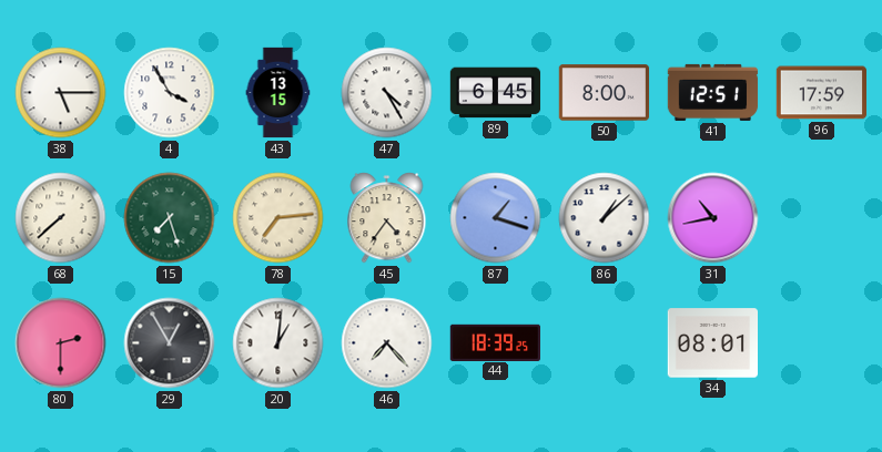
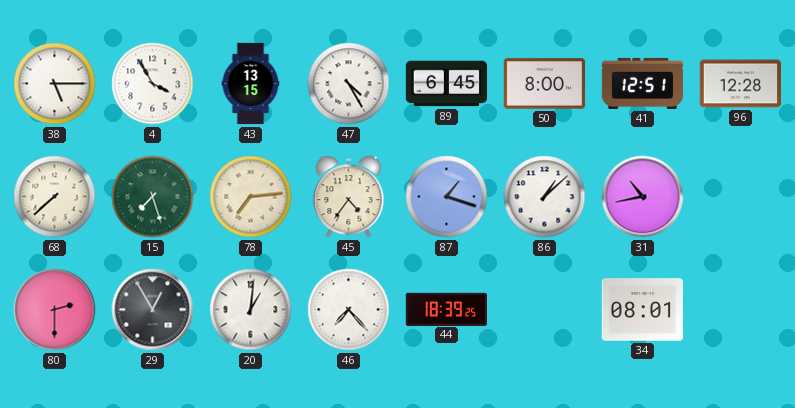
96: 17:59 -> 12:28 (741, 84)
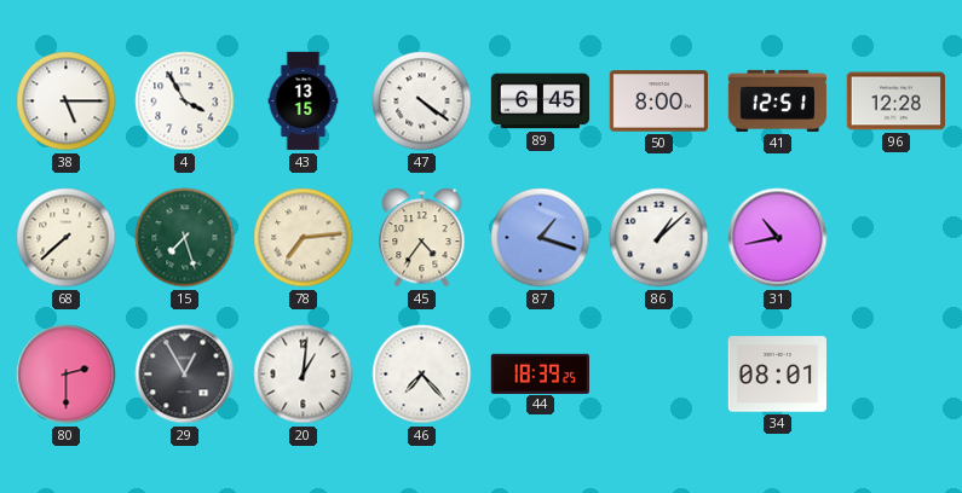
47: 4:25 -> 4:21 (422, 101)
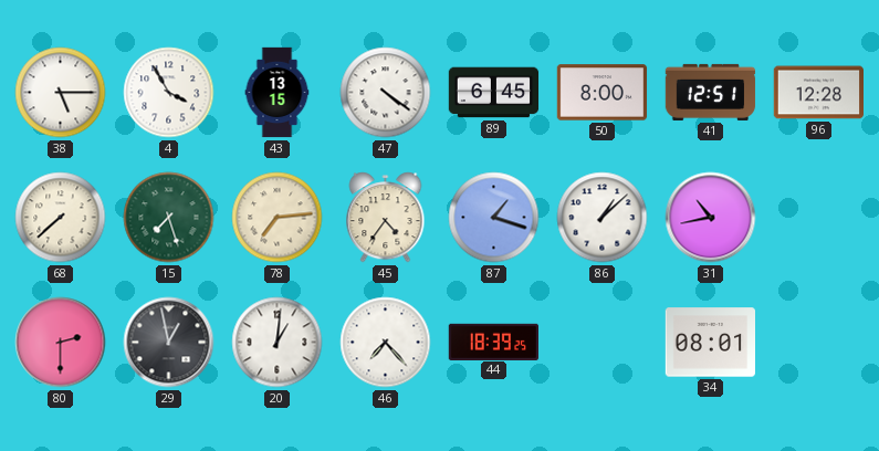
29: 12:55 -> 12:58 (169, 343)
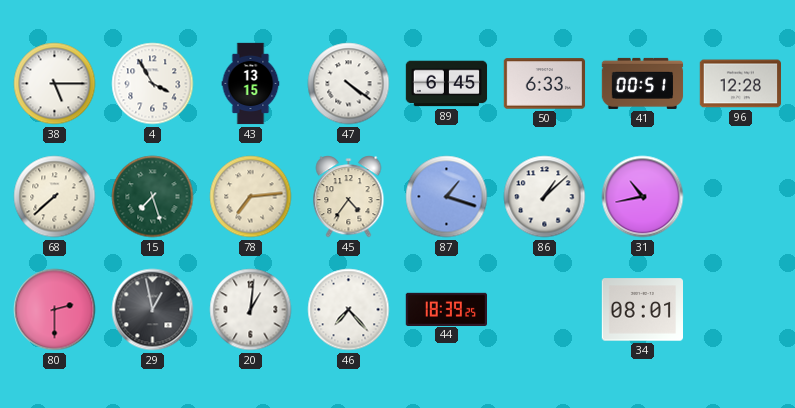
50: 8:00 -> 6:33 (545, 84)
41: 12:51 -> 00:51 (643, 83)
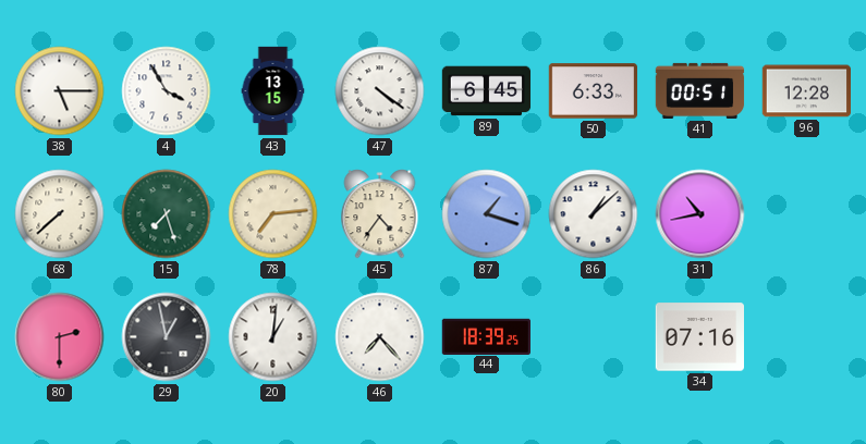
34: 08:01 -> 07:16 (699, 337)
